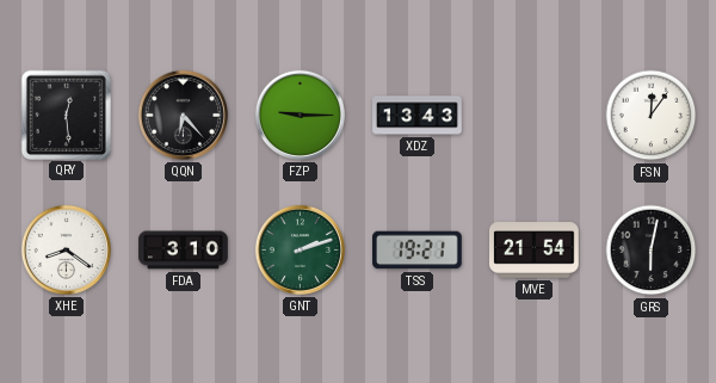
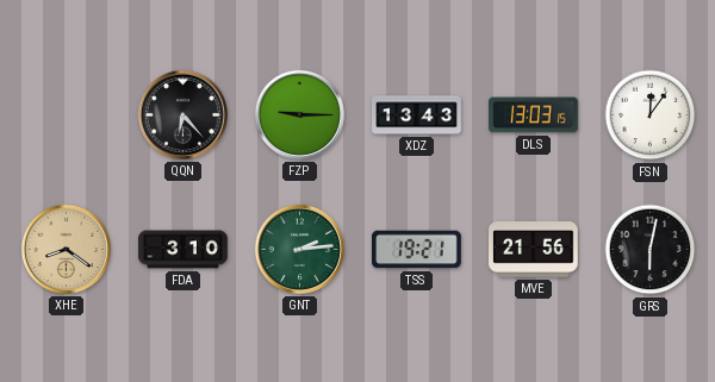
QRY: 12:29 -> none (66, 115)
DLS: none -> 13:03 (534, 115)
XHE dial: white -> champagne (66, 249)
GNT: 2:12 -> 2:14 (299, 249)
MVE: 21:54 -> 21:56 (534, 250)
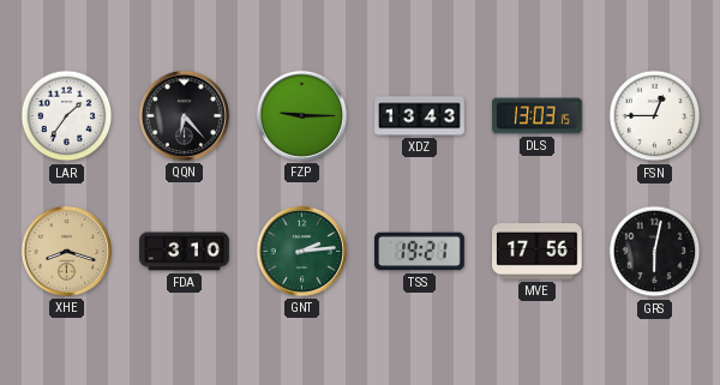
LAR: none -> 1:36 (67, 116)
FSN: 12:06 -> 12:45 (655, 116)
XHE: 8:21 -> 8:18 (66, 251)
MVE: 21:56 -> 17:56 (538, 252)
